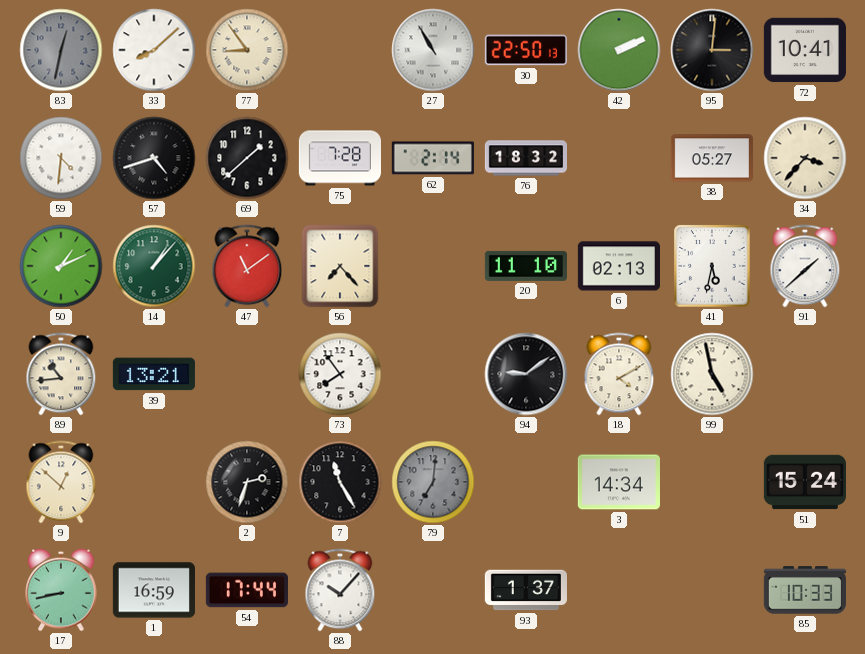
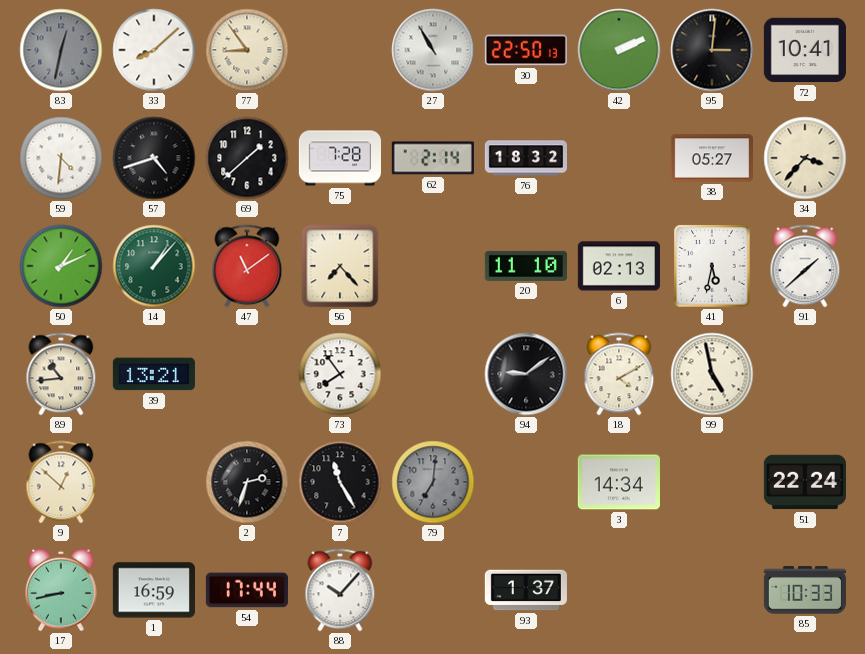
51: 15:24 -> 22:24 (805, 482)
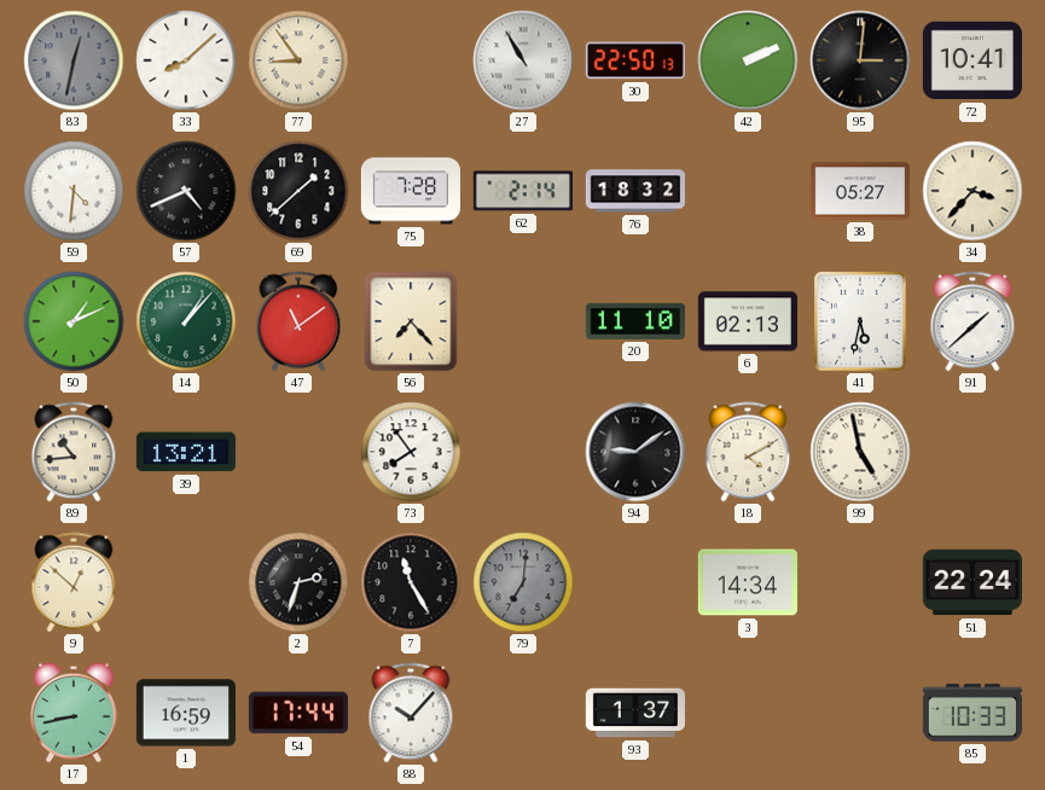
57: 4:42 -> 4:41 (186, 191)
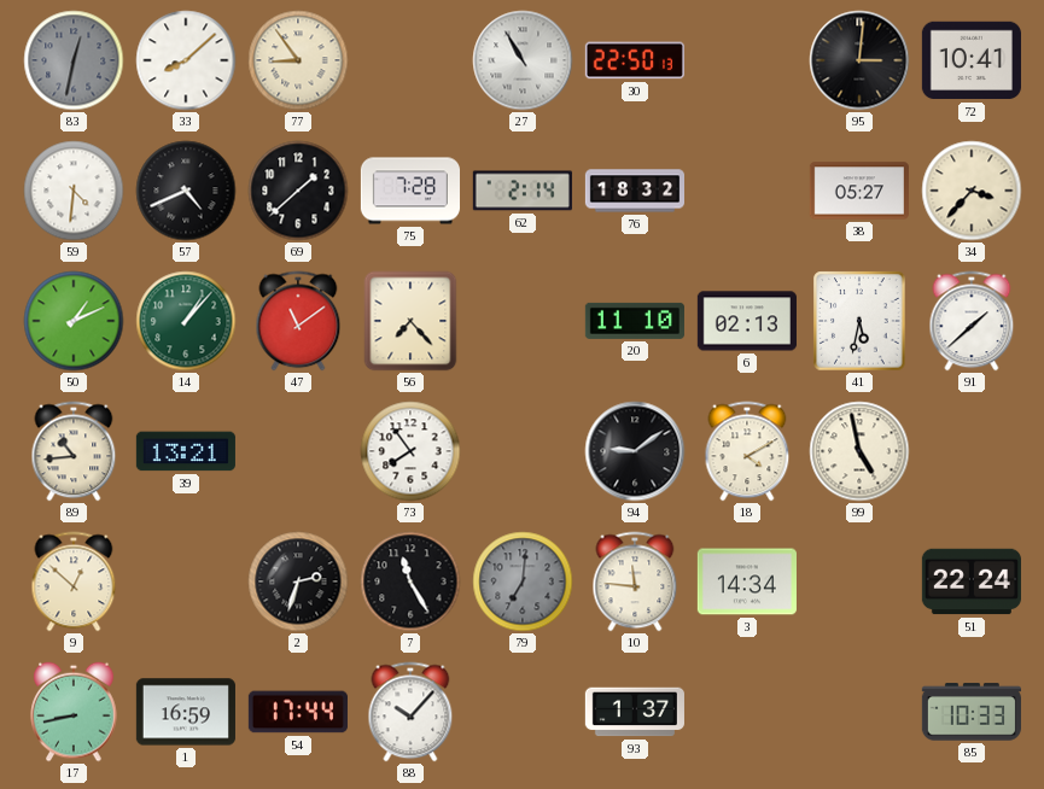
42: 2:11 -> none (748, 60)
10: none -> 11:46 (635, 581)
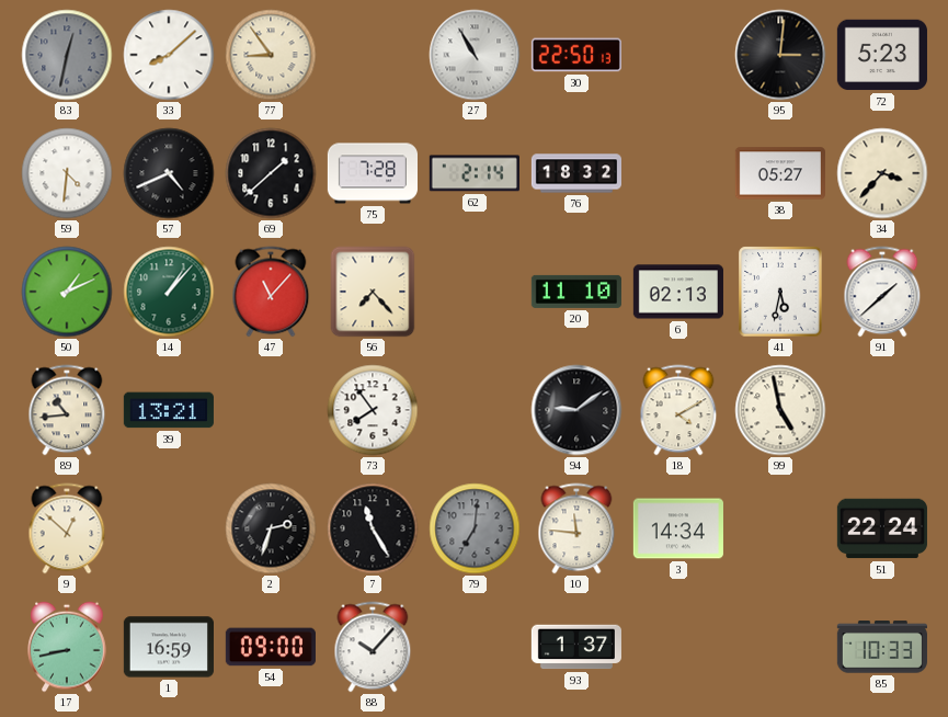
72: 10:41 -> 5:23 (882, 55)
47: 11:09 -> 11:07 (271, 292)
54: 17:44 -> 09:00 (271, 647)
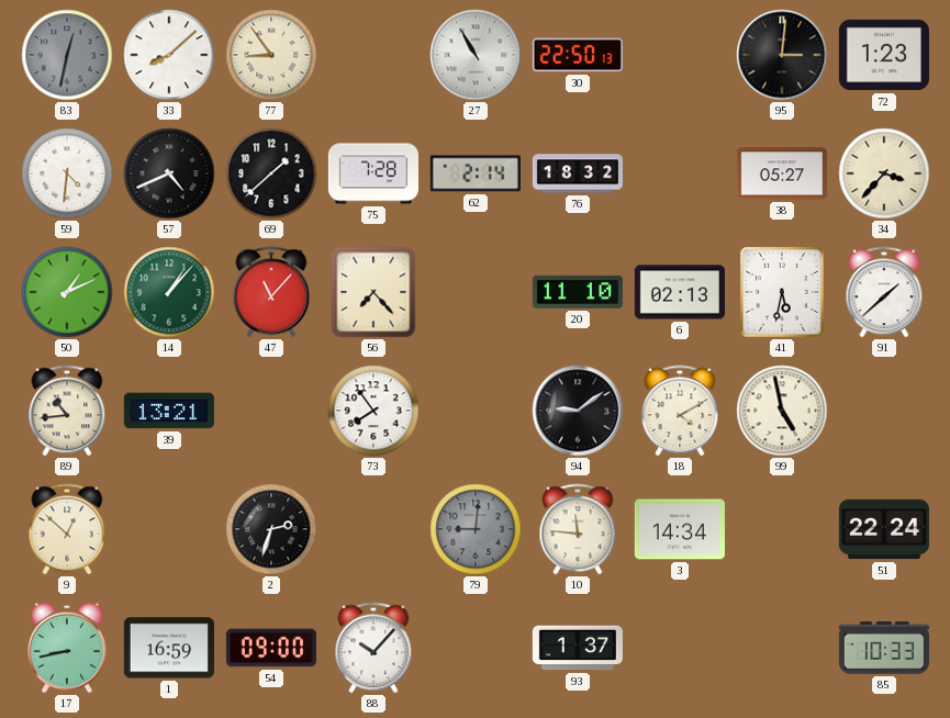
72: 5:23 -> 1:23 (884, 55)
7: 11:25 -> none (373, 528)
79: 7:01 -> 9:01 (476, 529)
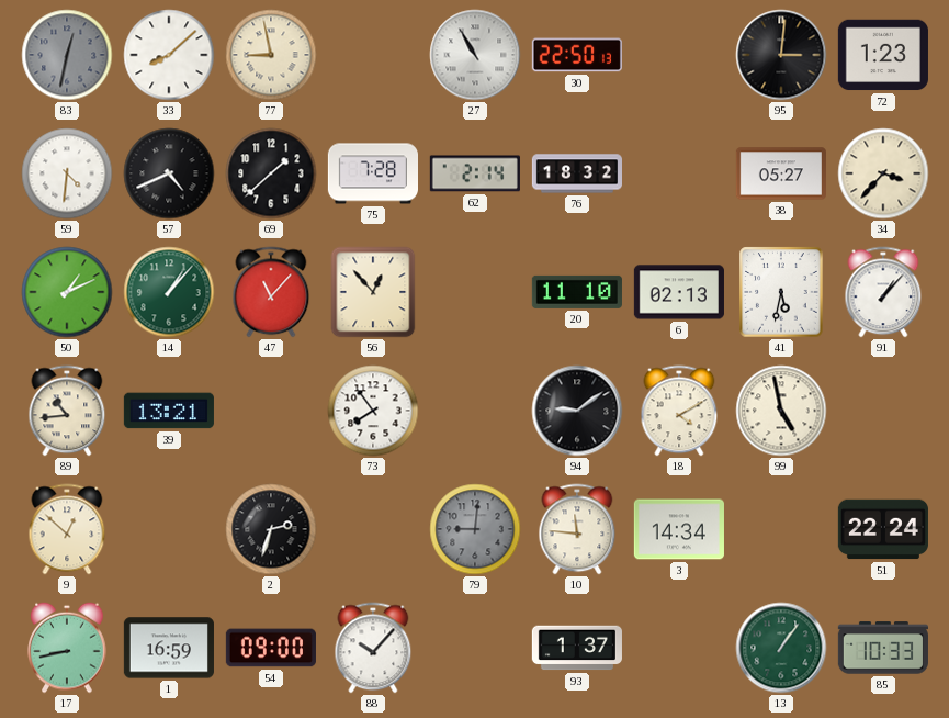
77: 8:54 -> 8:58 (271, 55)
56: 7:23 -> 12:53 (373, 292)
91: 1:38 -> 1:07 (883, 292)
13: none -> 1:06 (781, 648)
